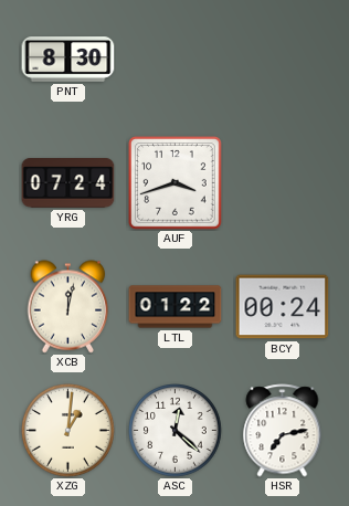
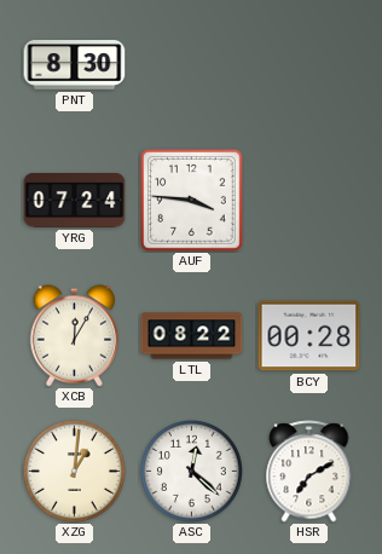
AUF: 3:42 -> 3:46 (192, 201)
XCB: 12:02 -> 12:05 (75, 336)
LTL: 01:22 -> 08:22 (192, 336)
BCY: 00:24 -> 00:28 (309, 336)
HSR: 7:13 -> 7:10 (309, 472)
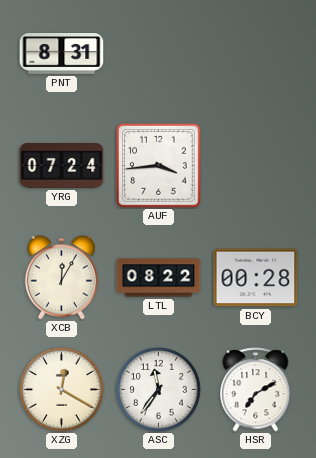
PNT: 8:30 -> 8:31 (62, 54)
AUF: 3:46 -> 3:44 (159, 166)
XZG: 1:01 -> 12:20 (62, 390)
ASC: 12:22 -> 11:36 (159, 390)
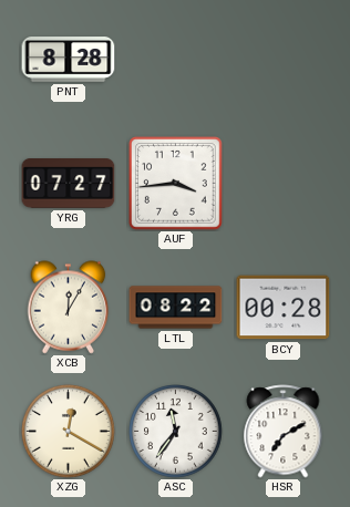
PNT: 8:31 -> 8:28 (69, 60)
YRG: 07:24 -> 07:27 (69, 184)
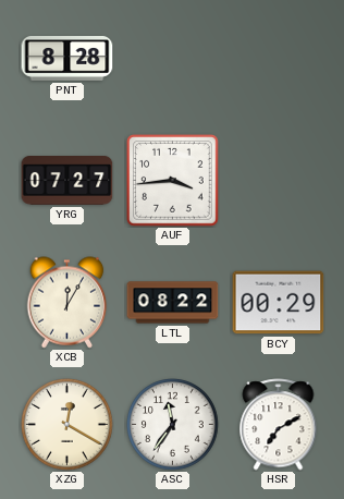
BCY: 00:28 -> 00:29 (279, 303)
